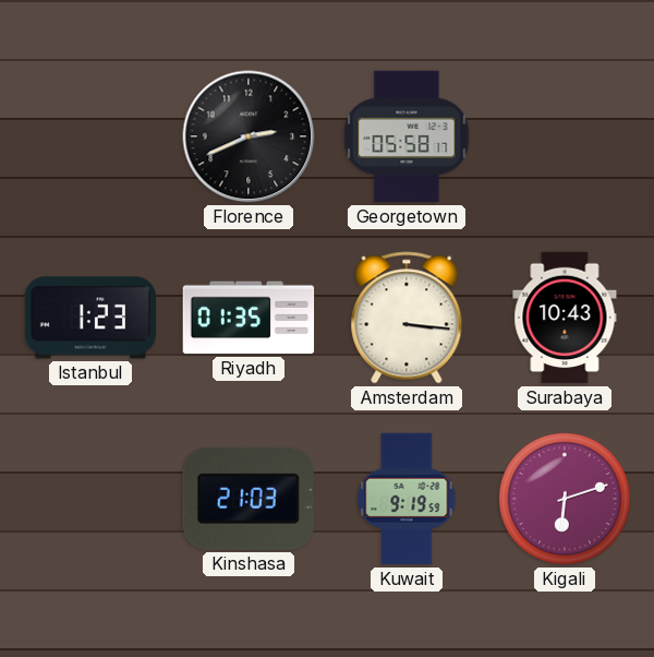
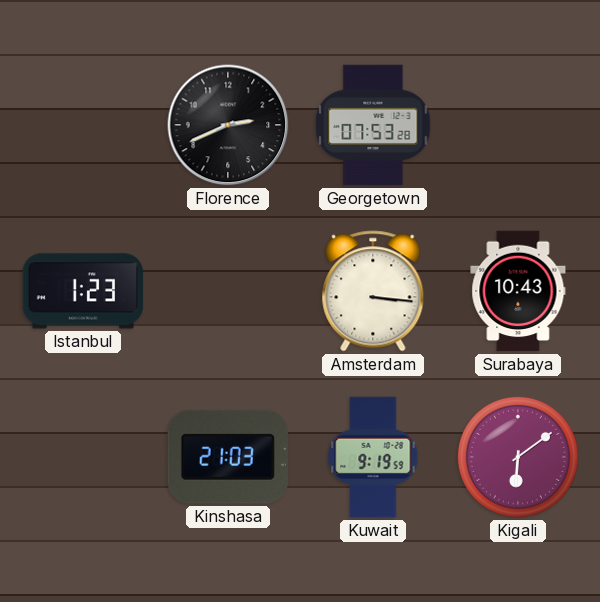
Georgetown: 05:58 -> 07:53 (373, 125)
Riyadh: 01:35 -> none (249, 318)
Kigali: 6:12 -> 6:09 (518, 457)
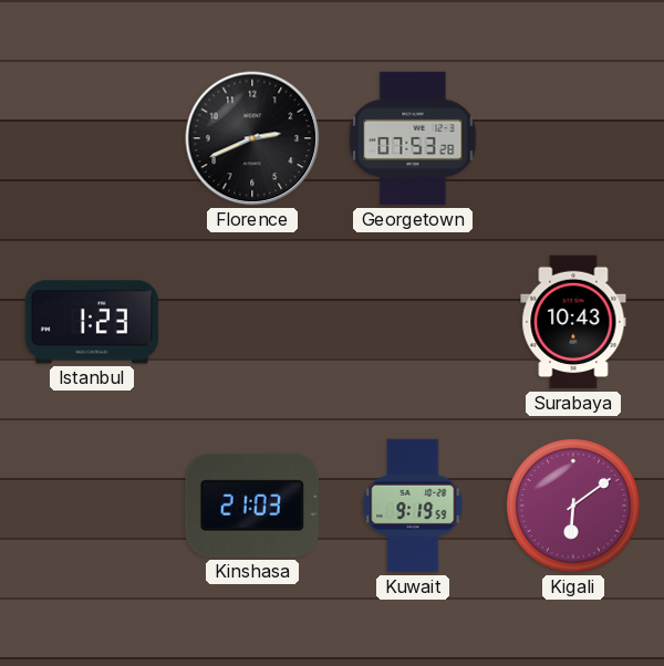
Amsterdam: 3:16 -> none (373, 291)
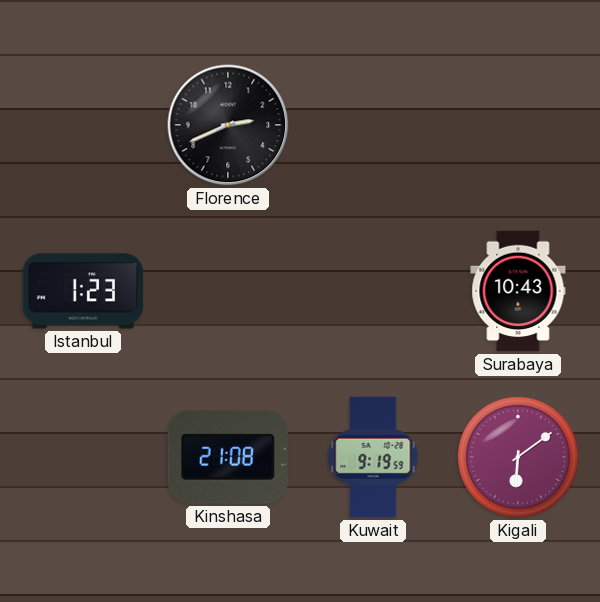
Georgetown: 07:53 -> none (413, 138)
Kinshasa: 21:03 -> 21:08 (228, 457)
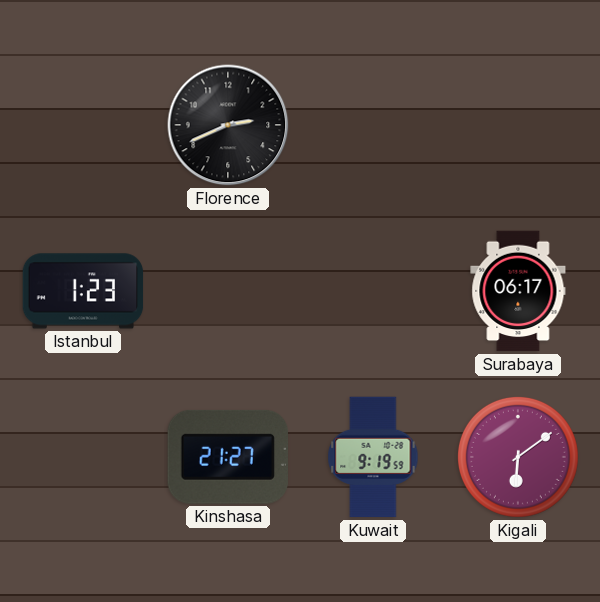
Surabaya: 10:43 -> 06:17 (518, 291)
Kinshasa: 21:08 -> 21:27 (228, 457)
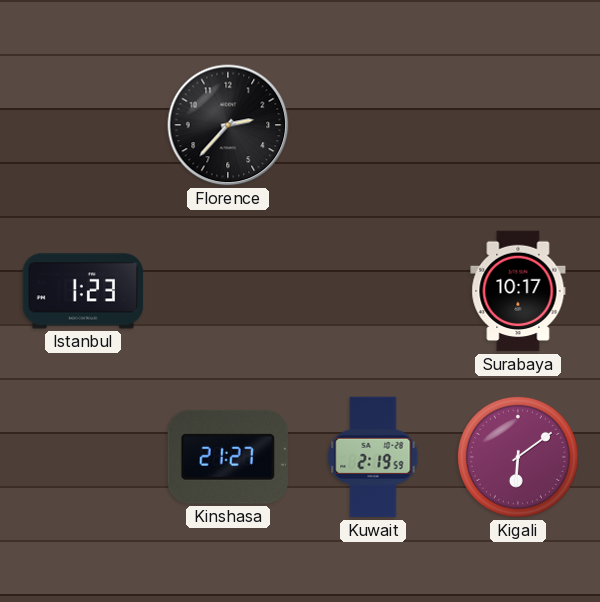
Florence: 2:41 -> 2:37 (228, 125)
Surabaya: 06:17 -> 10:17 (518, 291)
Kuwait: 9:19 -> 2:19 (373, 457)
